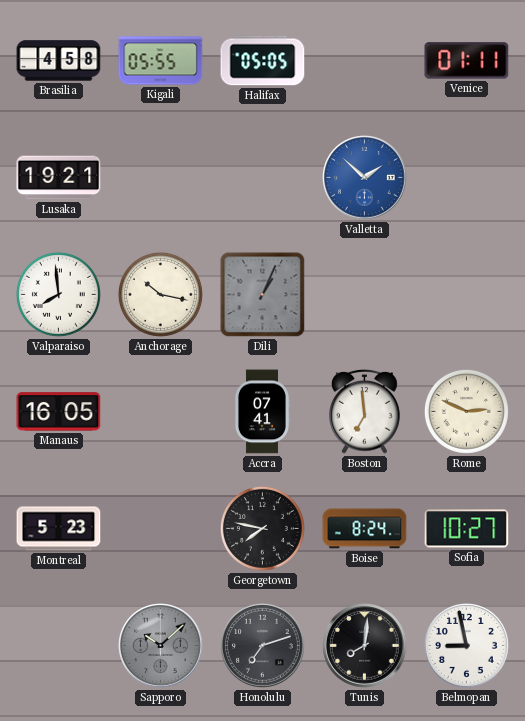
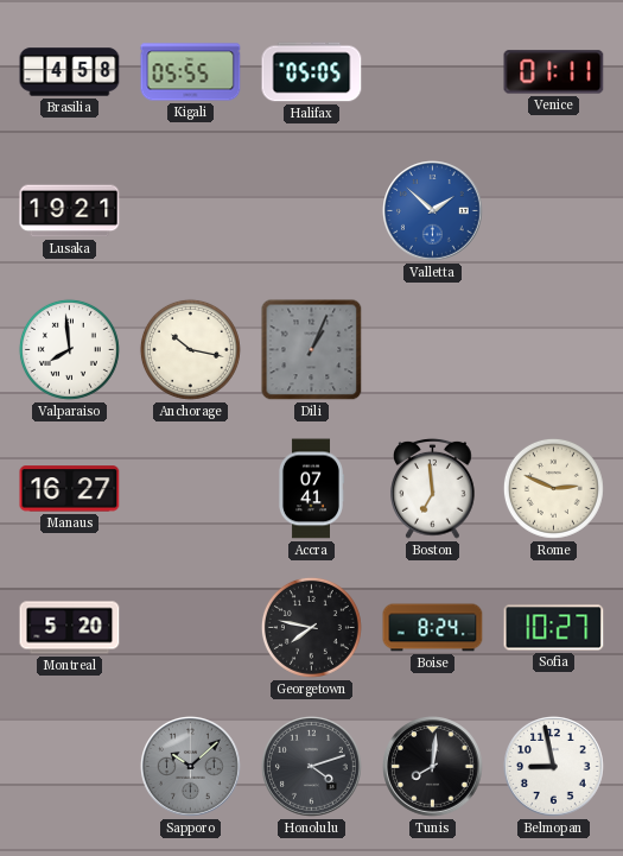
Manaus: 16:05 -> 16:27 (70, 489)
Montreal: 5:23 -> 5:20 (70, 628)
Honolulu: 7:12 -> 4:12 (312, 767)
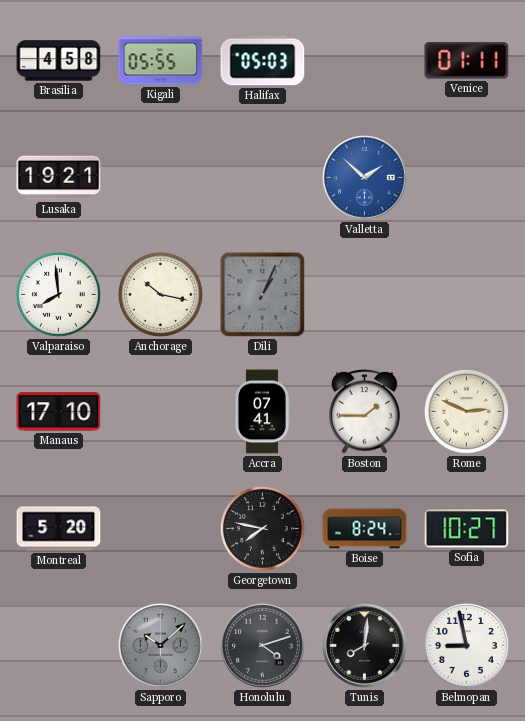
Halifax: 05:05 -> 05:03 (263, 61)
Manaus: 16:27 -> 17:10 (59, 412)
Boston: 6:59 -> 1:45 (365, 411)
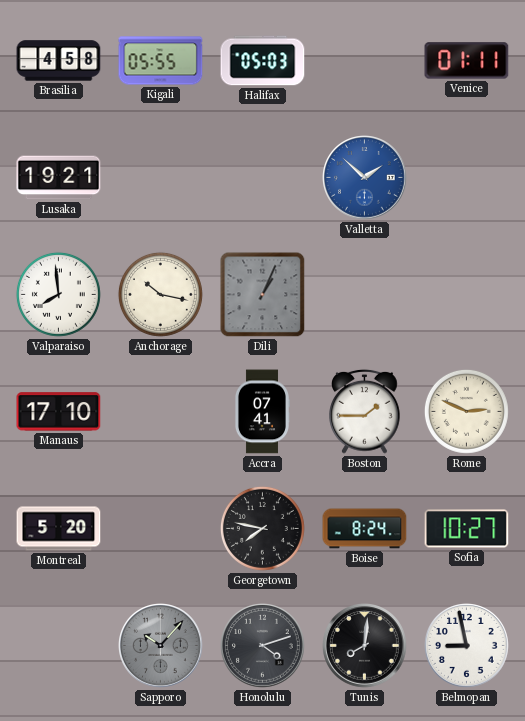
Sapporo: 10:08 -> 10:07 (161, 646)
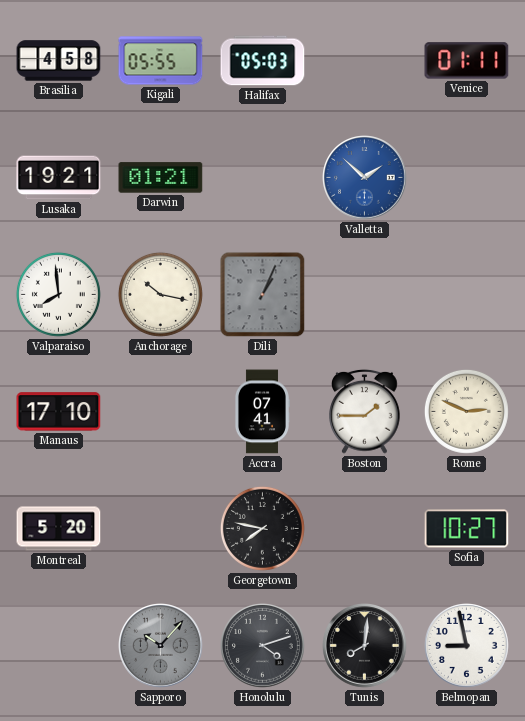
Darwin: none -> 01:21 (161, 178)
Boise: 8:24 -> none (365, 529)
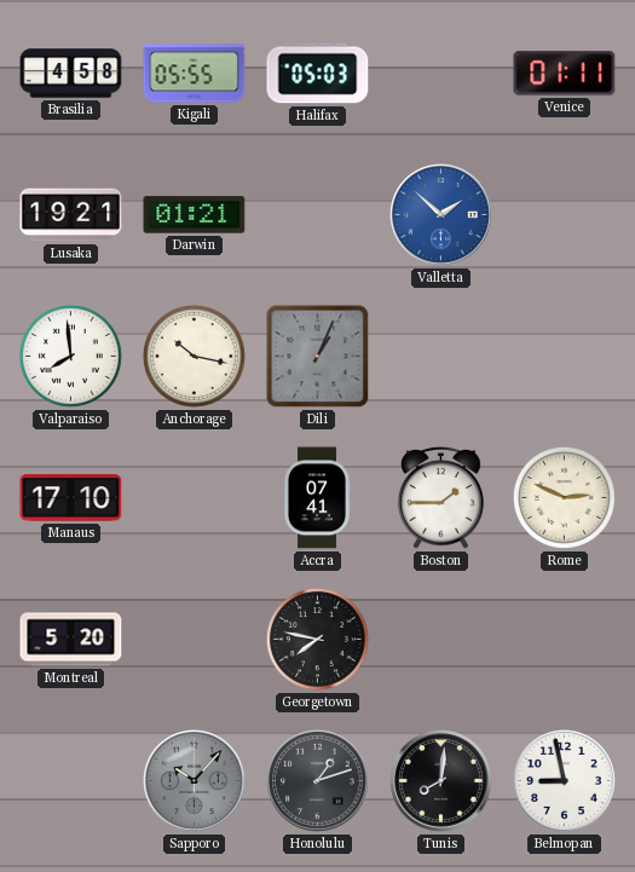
Sofia: 10:27 -> none (467, 529)
Honolulu: 4:12 -> 1:12 (318, 781)
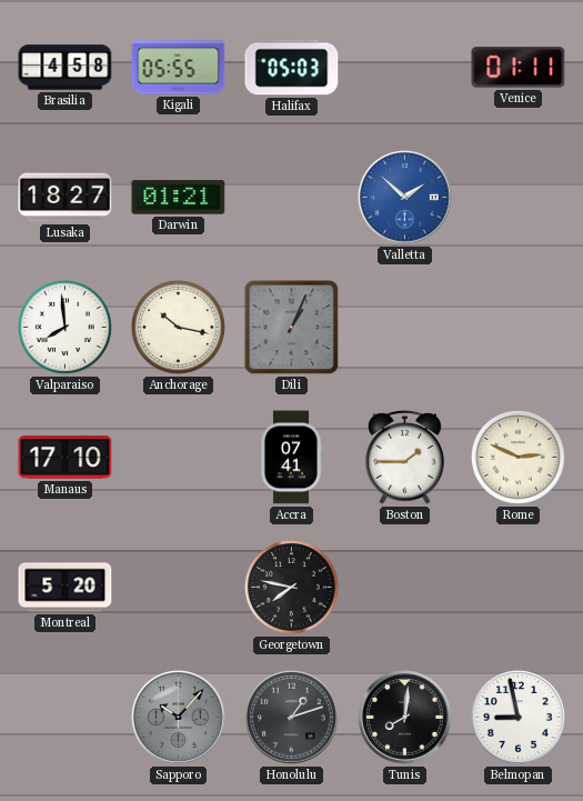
Lusaka: 19:21 -> 18:27 (66, 198)
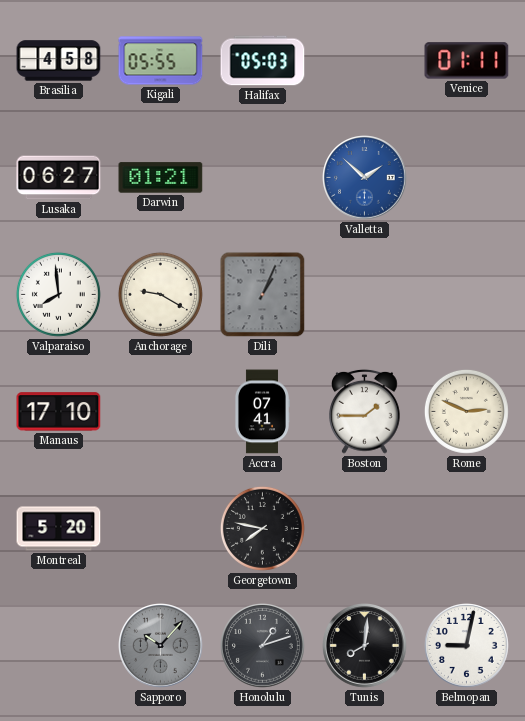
Lusaka: 18:27 -> 06:27 (59, 178)
Anchorage: 10:17 -> 9:20 (160, 294)
Belmopan: 8:58 -> 9:02 (467, 646)
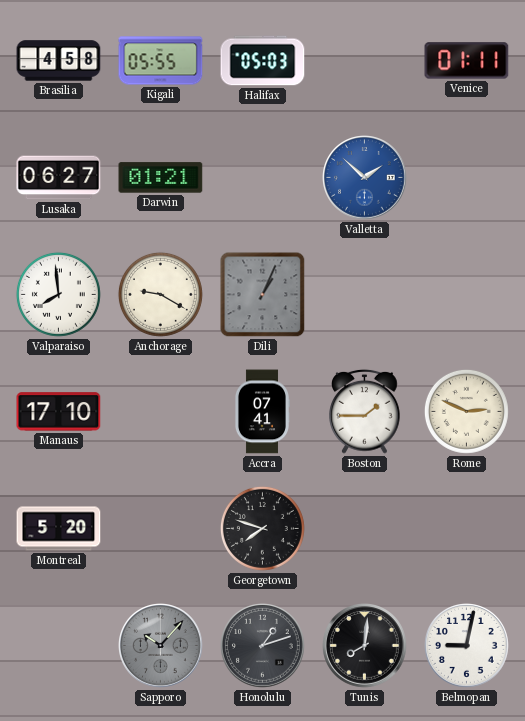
Georgetown: 7:47 -> 7:48 (262, 528)
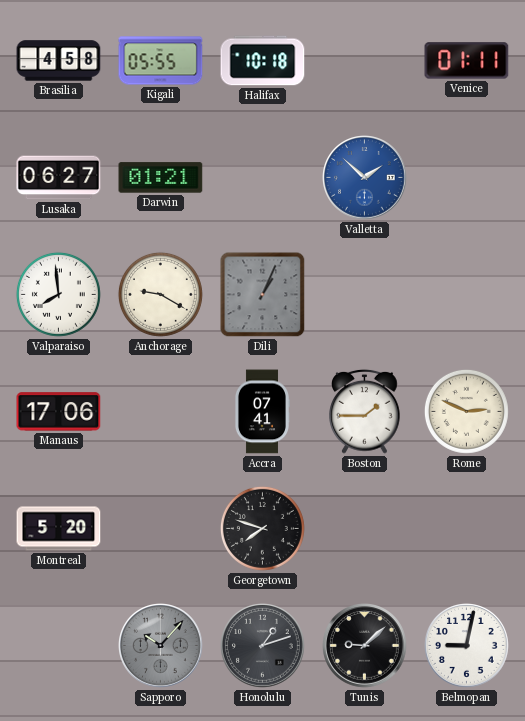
Halifax: 05:03 -> 10:18 (263, 61)
Manaus: 17:10 -> 17:06 (59, 412)
Tunis: 8:01 -> 9:08 (365, 646)
